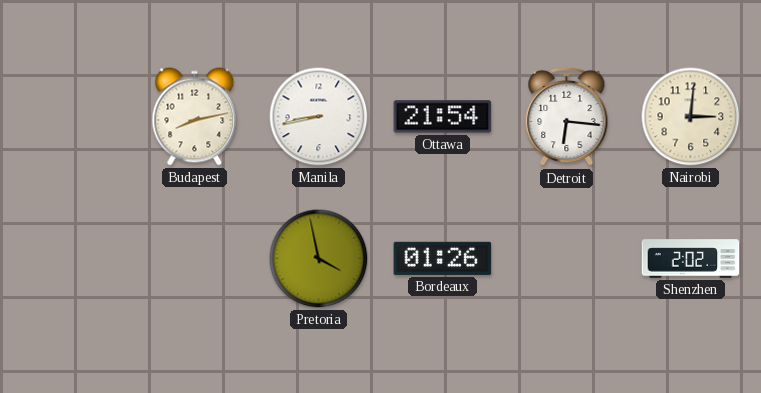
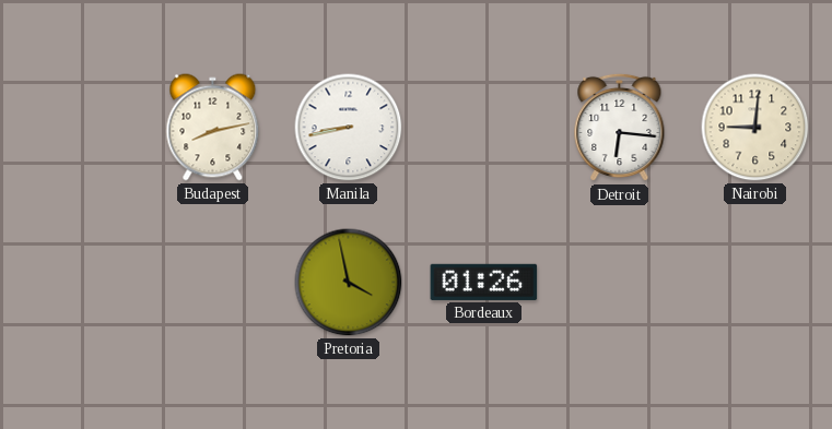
Ottawa: 21:54 -> none (443, 117)
Nairobi: 3:01 -> 9:01 (755, 128)
Shenzhen: 2:02 -> none (691, 259)
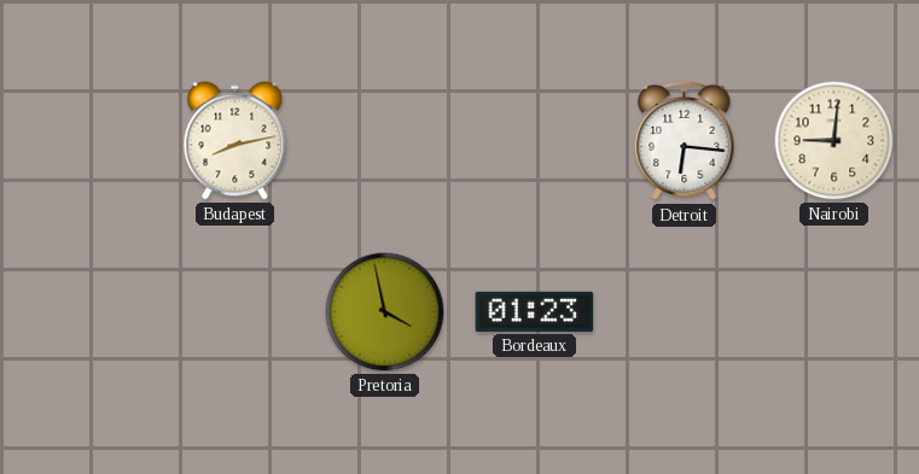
Manila: 8:43 -> none (349, 128)
Bordeaux: 01:26 -> 01:23 (535, 311)
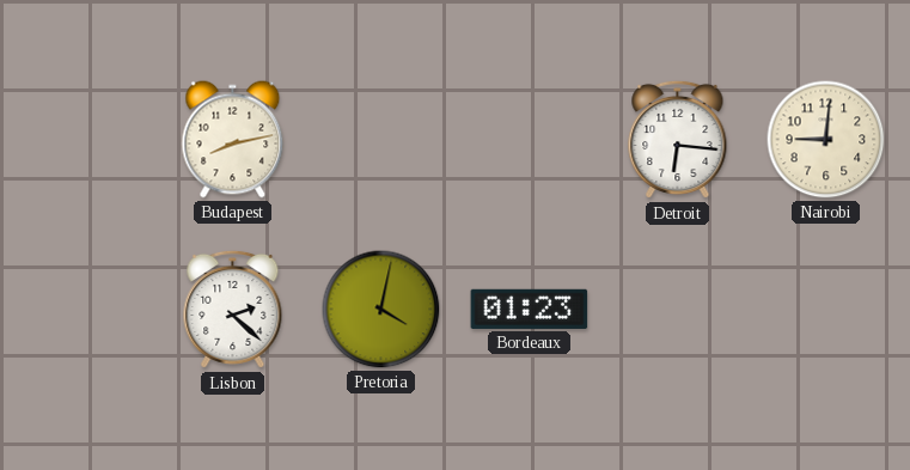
Lisbon: none -> 2:22 (233, 310)
Pretoria: 3:58 -> 4:02 (381, 310)
